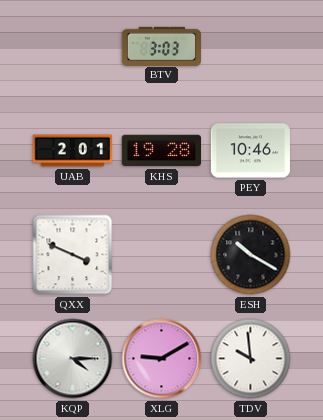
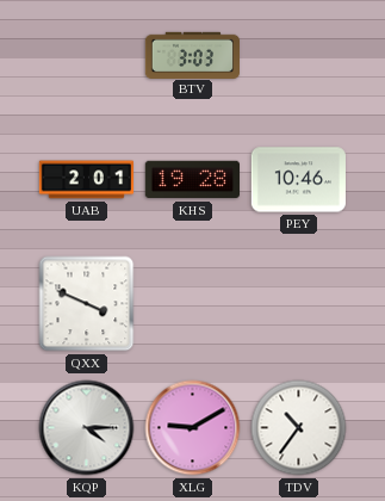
ESH: 10:20 -> none (251, 255)
TDV: 9:59 -> 10:36 (299, 428)
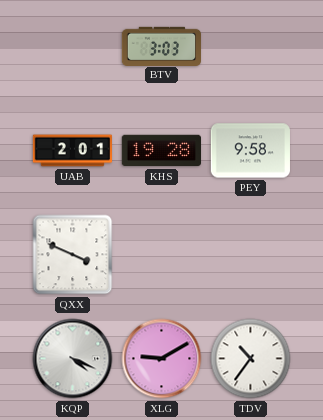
PEY: 10:46 -> 9:58 (250, 151)
KQP: 4:15 -> 4:19 (73, 359)
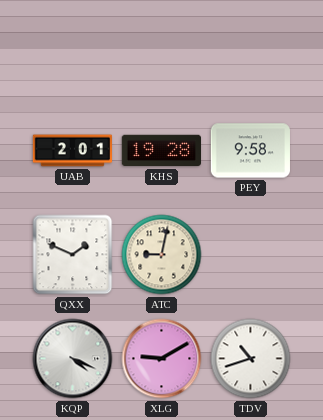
BTV: 3:03 -> none (161, 46)
QXX: 3:49 -> 1:49 (73, 255)
ATC: none -> 9:02 (162, 255)
TDV: 10:36 -> 10:42 (251, 359)
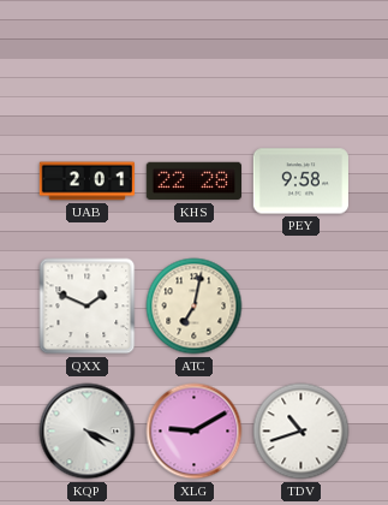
KHS: 19:28 -> 22:28 (193, 182)
ATC: 9:02 -> 7:02 (195, 307)
